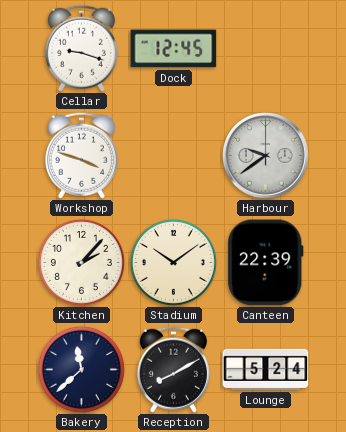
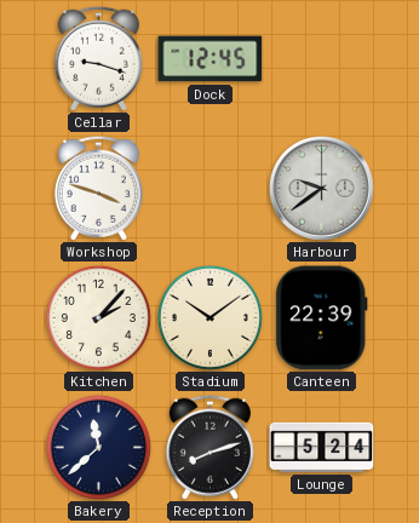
Reception: 8:10 -> 8:12 (209, 447)
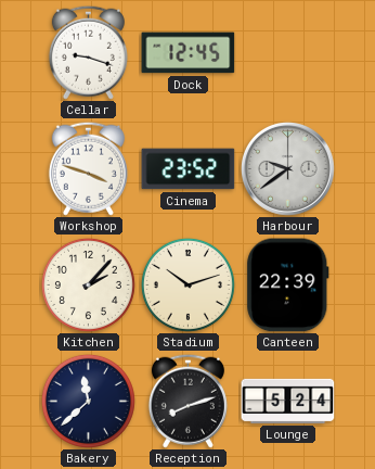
Cinema: none -> 23:52 (189, 169)
Stadium: 10:09 -> 10:12 (187, 284)
